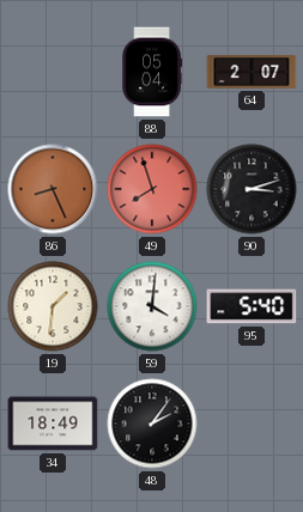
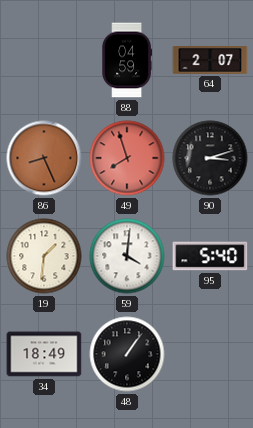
88: 05:04 -> 04:59 (127, 60)
48: 2:06 -> 1:06 (127, 354)
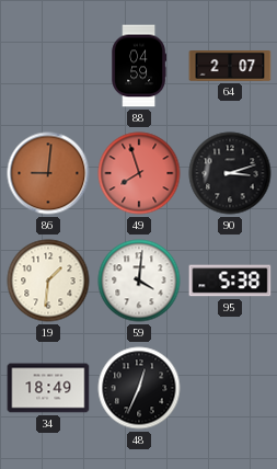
86: 8:26 -> 9:01 (48, 173)
95: 5:40 -> 5:38 (230, 281)
48: 1:06 -> 12:34 (139, 388)
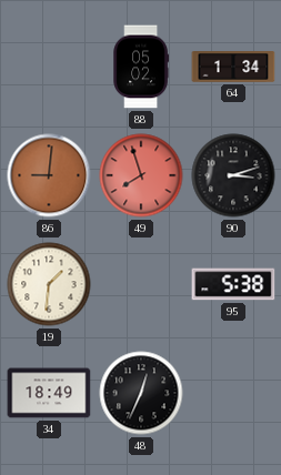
88: 04:59 -> 05:02 (141, 67)
64: 2:07 -> 1:34 (233, 68)
59: 4:01 -> none (139, 281)
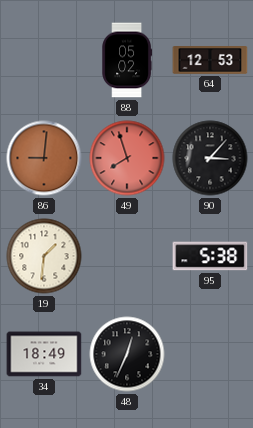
64: 1:34 -> 12:53 (210, 61)
90: 3:12 -> 3:07 (210, 158)
